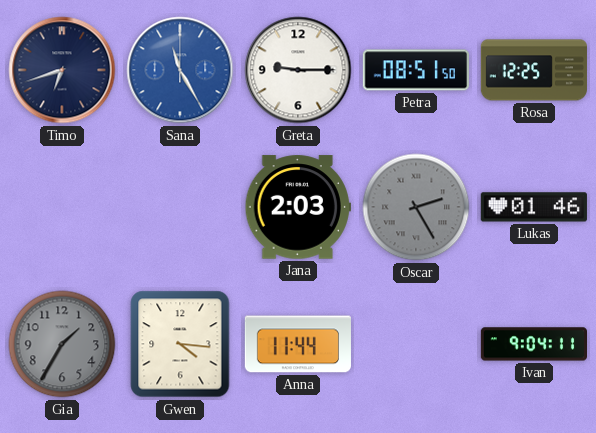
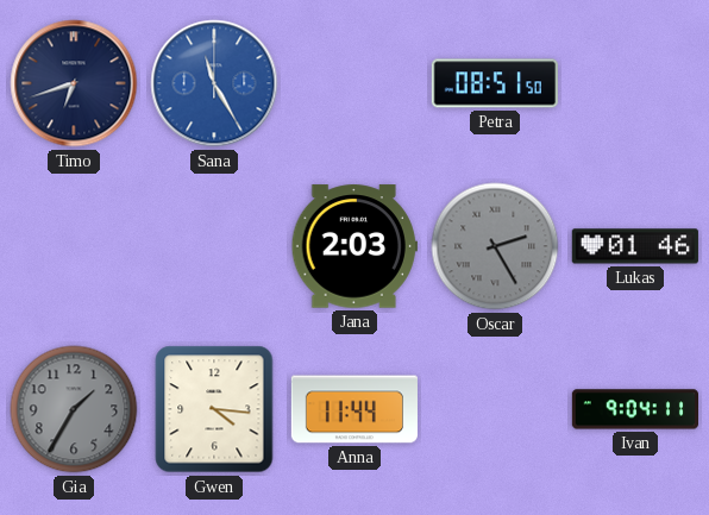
Greta: 9:15 -> none (298, 70)
Rosa: 12:25 -> none (533, 70)
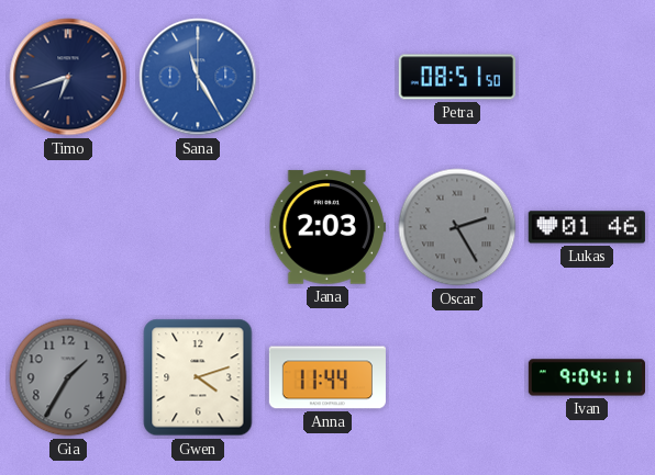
Gwen: 4:16 -> 4:12 (198, 377)
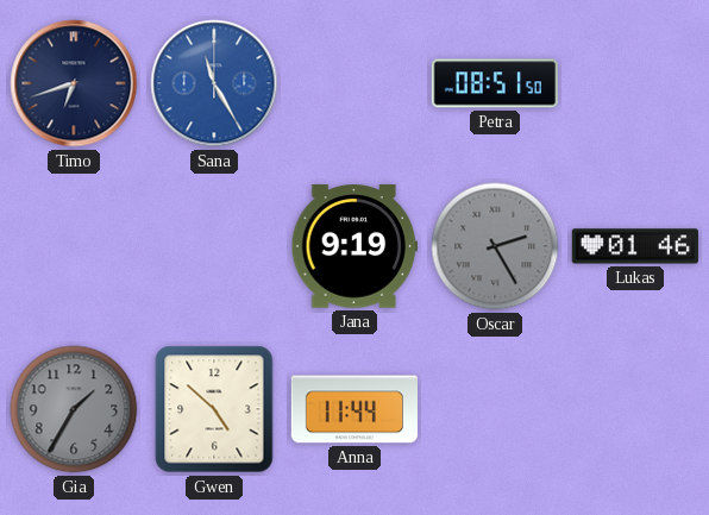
Jana: 2:03 -> 9:19 (354, 246)
Gwen: 4:12 -> 4:52 (214, 409)
Ivan: 9:04 -> none (586, 377)
